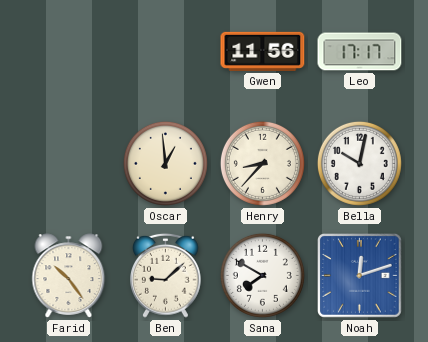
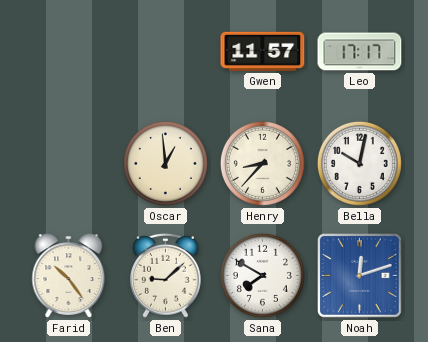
Gwen: 11:56 -> 11:57 (263, 51)
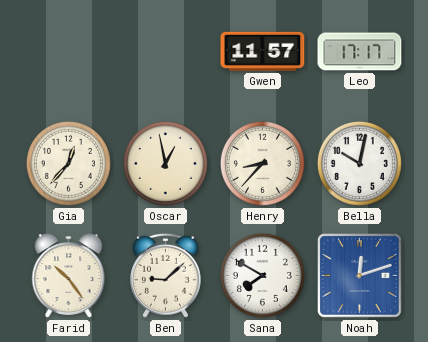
Gia: none -> 12:37 (68, 163)
Oscar: 12:59 -> 12:58 (165, 163)
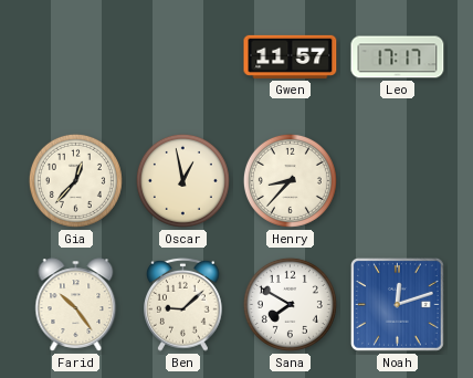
Bella: 10:02 -> none (359, 163)
